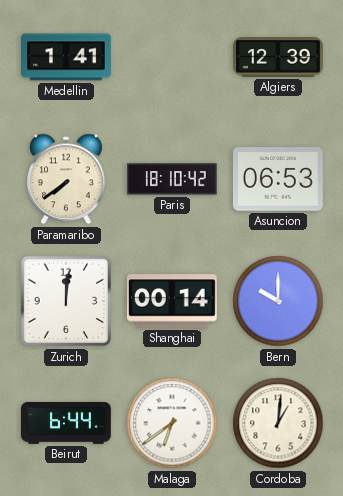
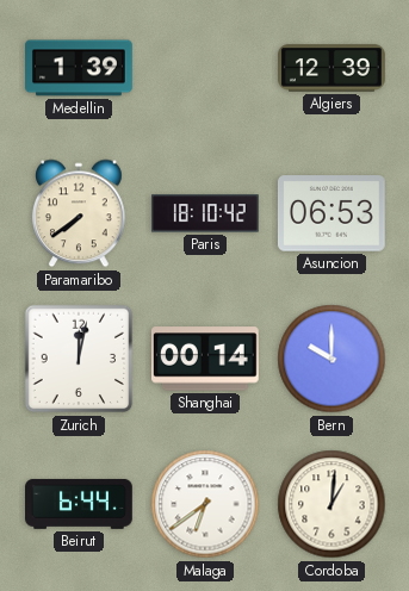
Medellin: 1:41 -> 1:39 (80, 68)
Zurich: 12:01 -> 12:02 (79, 359)
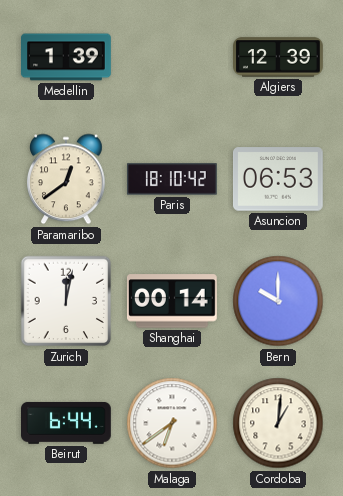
Paramaribo: 7:39 -> 12:39 (67, 179)
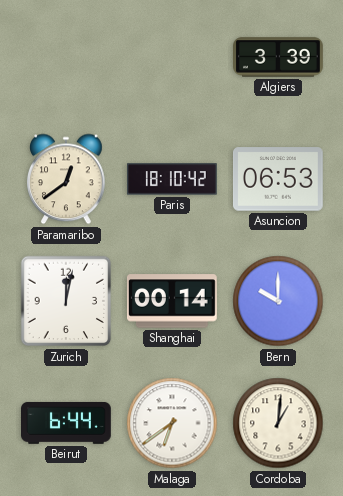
Medellin: 1:39 -> none (67, 57)
Algiers: 12:39 -> 3:39 (279, 57)
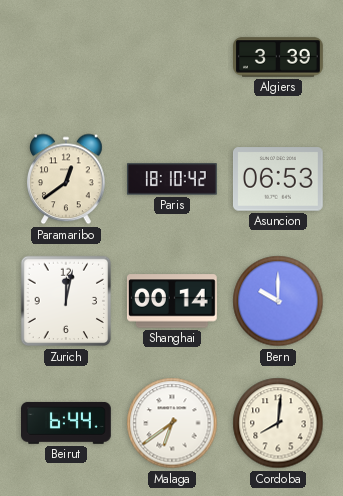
Cordoba: 1:01 -> 8:01 (278, 423)
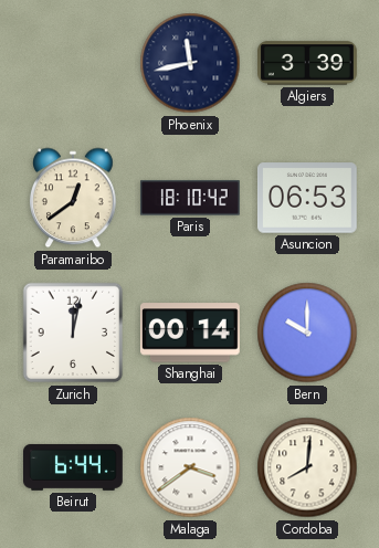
Phoenix: none -> 11:43 (190, 63)
Malaga: 6:39 -> 3:39 (190, 467)
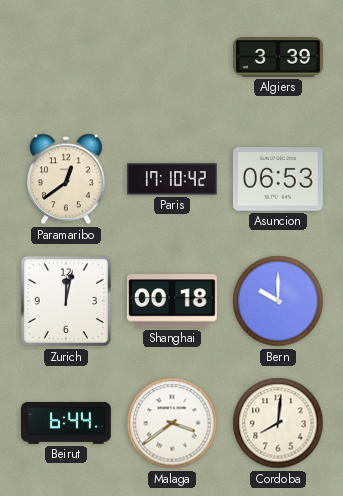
Phoenix: 11:43 -> none (190, 63)
Paris: 18:10 -> 17:10 (173, 179)
Shanghai: 00:14 -> 00:18 (172, 301)
